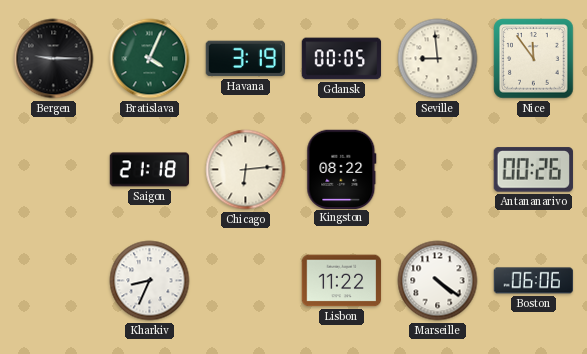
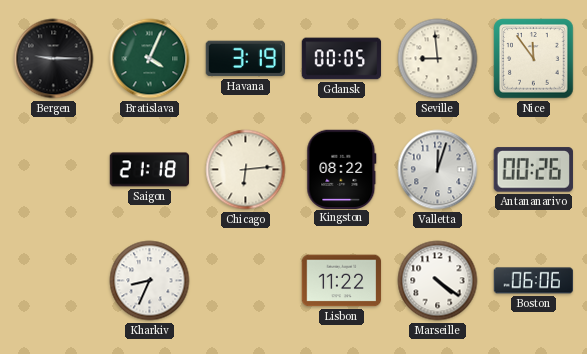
Valletta: none -> 12:03 (438, 170)
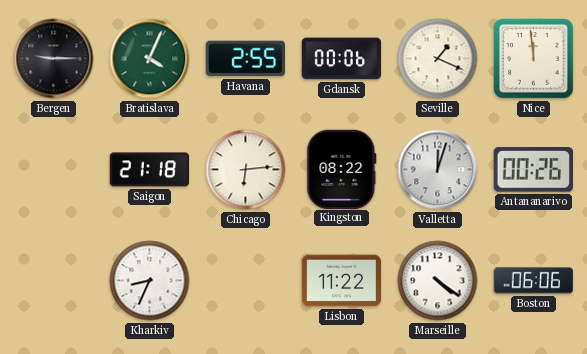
Havana: 3:19 -> 2:55 (245, 59)
Gdansk: 00:05 -> 00:06 (342, 59)
Seville: 8:59 -> 1:19 (438, 59)
Nice: 11:54 -> 11:59 (534, 59)
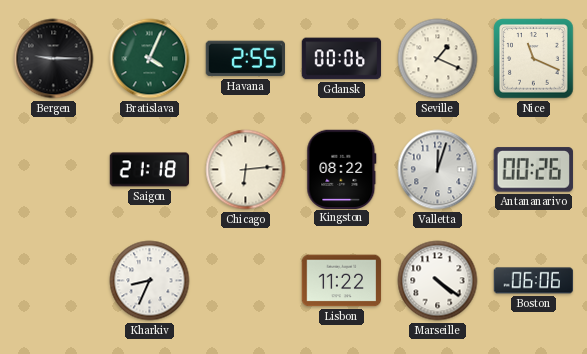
Nice: 11:59 -> 11:19 (534, 59)
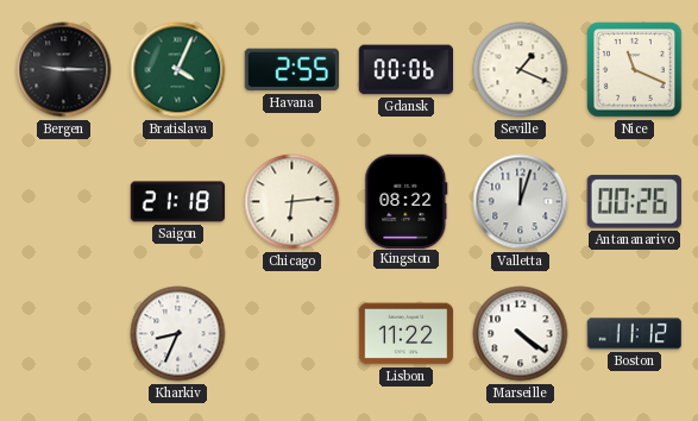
Boston: 06:06 -> 11:12 (635, 334)
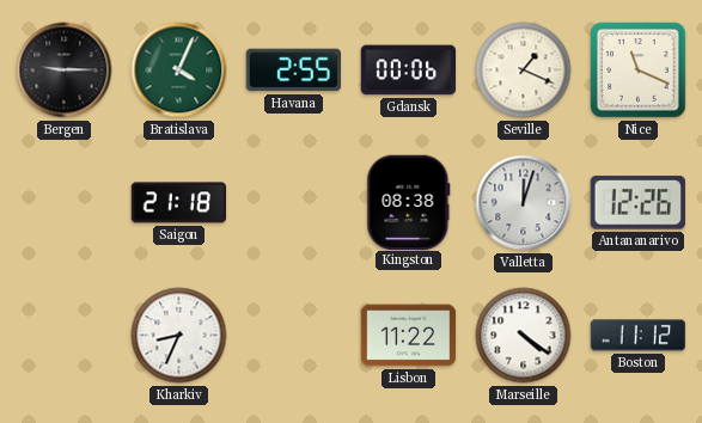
Chicago: 6:14 -> none (293, 202)
Kingston: 08:22 -> 08:38 (409, 202)
Antananarivo: 00:26 -> 12:26 (637, 203)
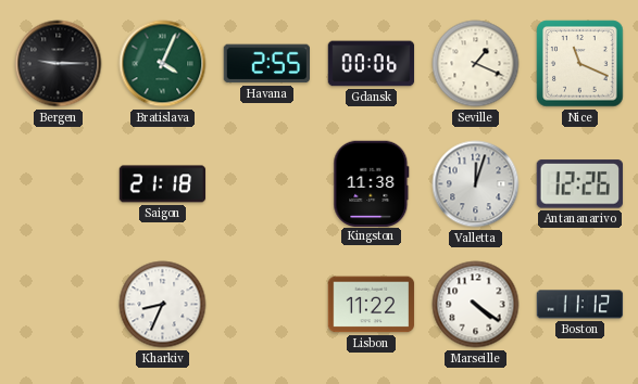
Kingston: 08:38 -> 11:38 (372, 183)
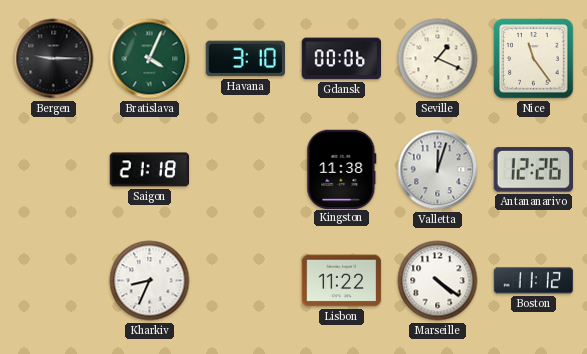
Havana: 2:55 -> 3:10 (245, 59)
Nice: 11:19 -> 11:24 (534, 59)
